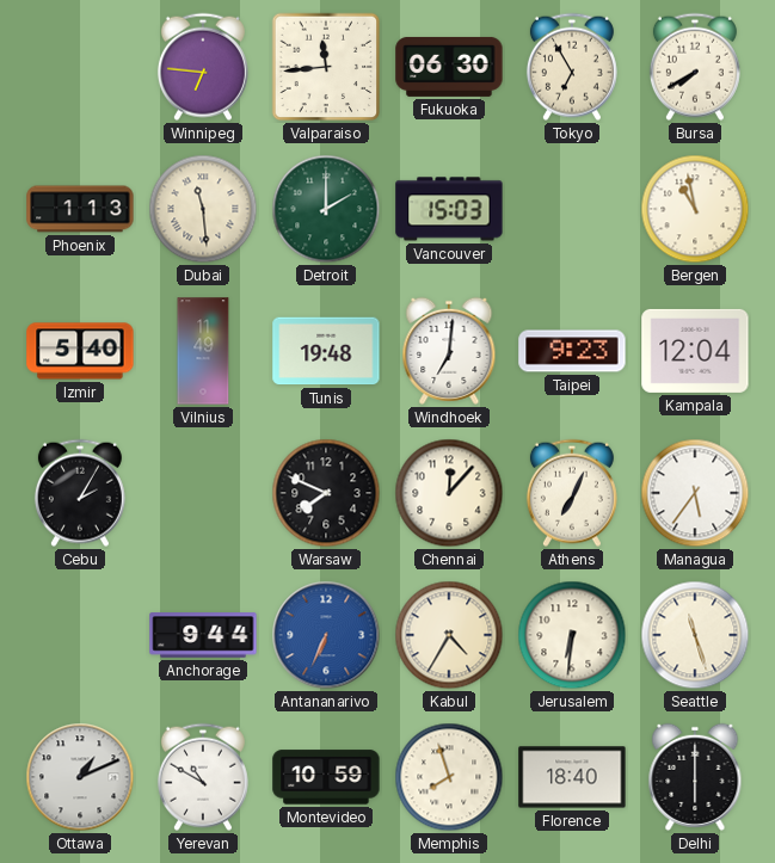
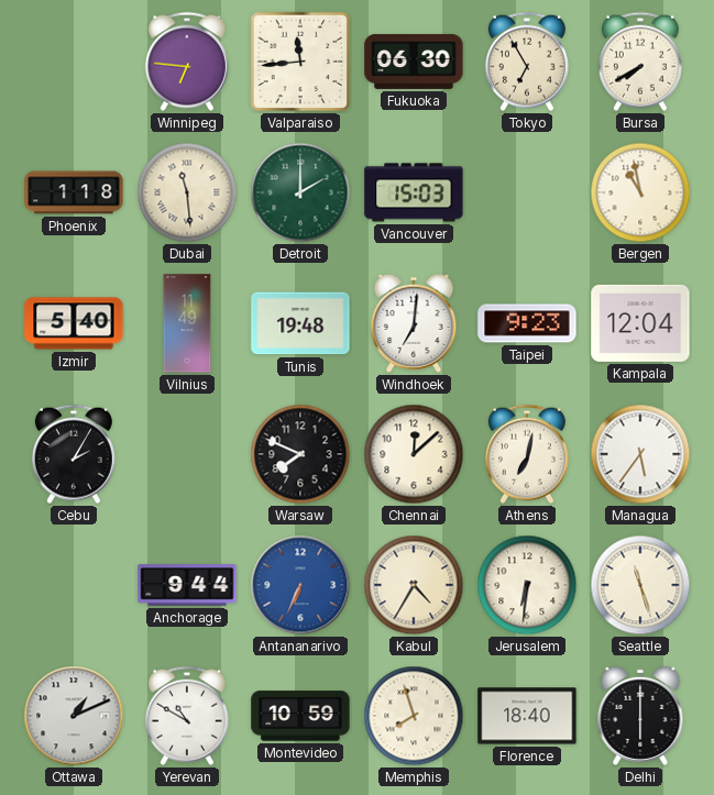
Phoenix: 1:13 -> 1:18 (74, 192)
Chennai: 12:07 -> 12:08 (414, 454)
Athens: 7:04 -> 7:02 (527, 454)
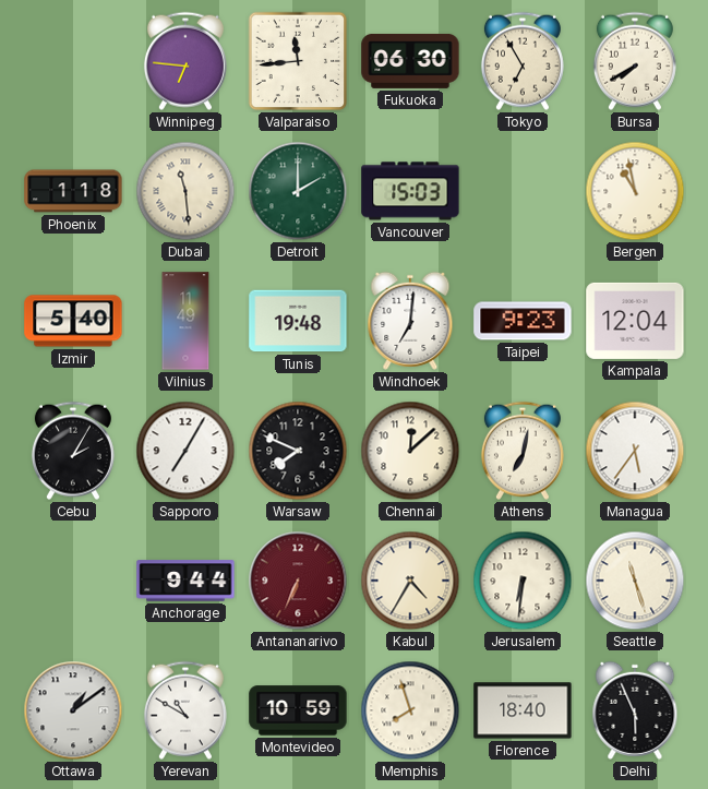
Sapporo: none -> 7:05 (185, 451)
Antananarivo dial: blue -> burgundy (298, 581)
Ottawa: 1:11 -> 1:09 (73, 710)
Delhi: 6:00 -> 5:56 (635, 710)
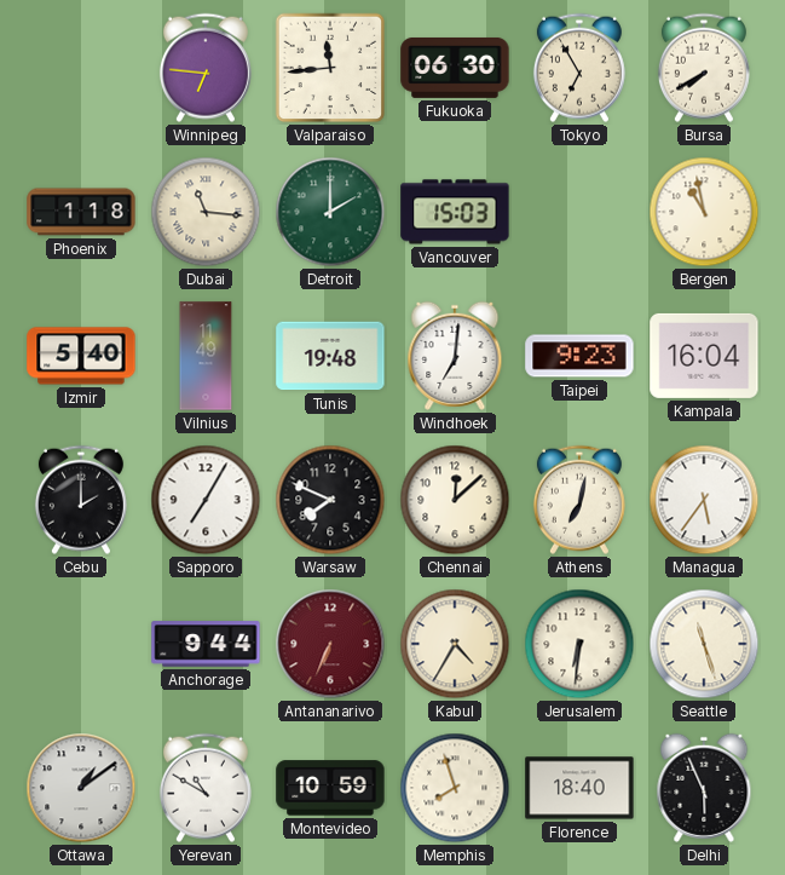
Dubai: 11:29 -> 11:16 (206, 212)
Kampala: 12:04 -> 16:04 (704, 356)
Cebu: 2:05 -> 2:00 (81, 500)
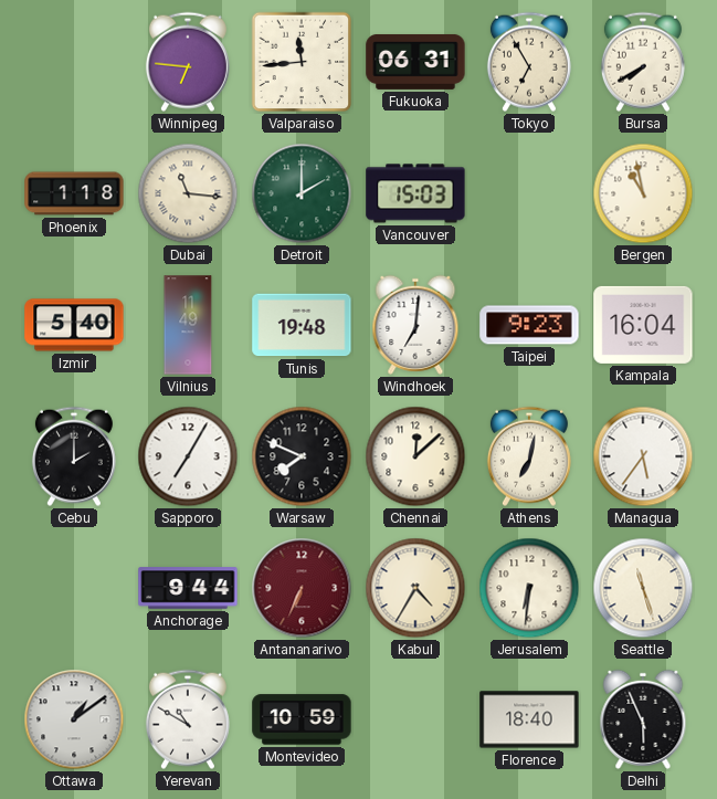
Fukuoka: 06:30 -> 06:31 (415, 62)
Memphis: 7:57 -> none (455, 788)
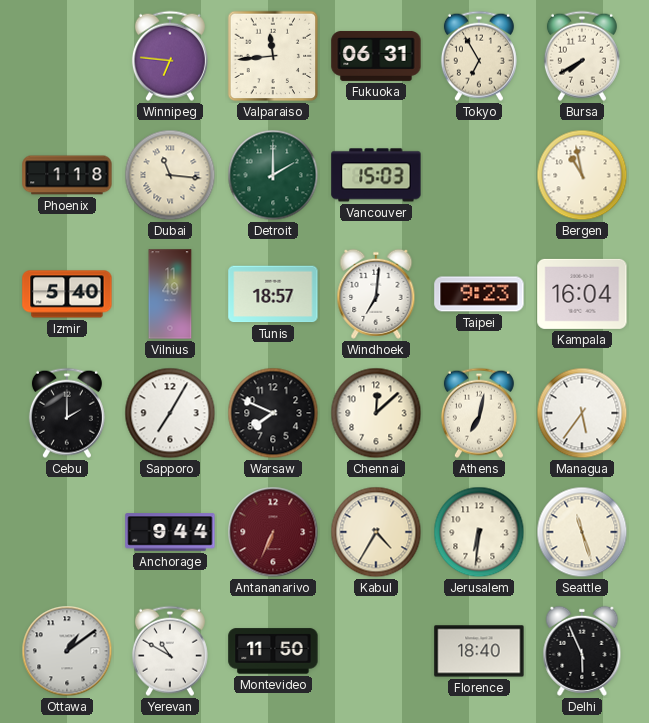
Tunis: 19:48 -> 18:57 (273, 294)
Montevideo: 10:59 -> 11:50 (273, 651)
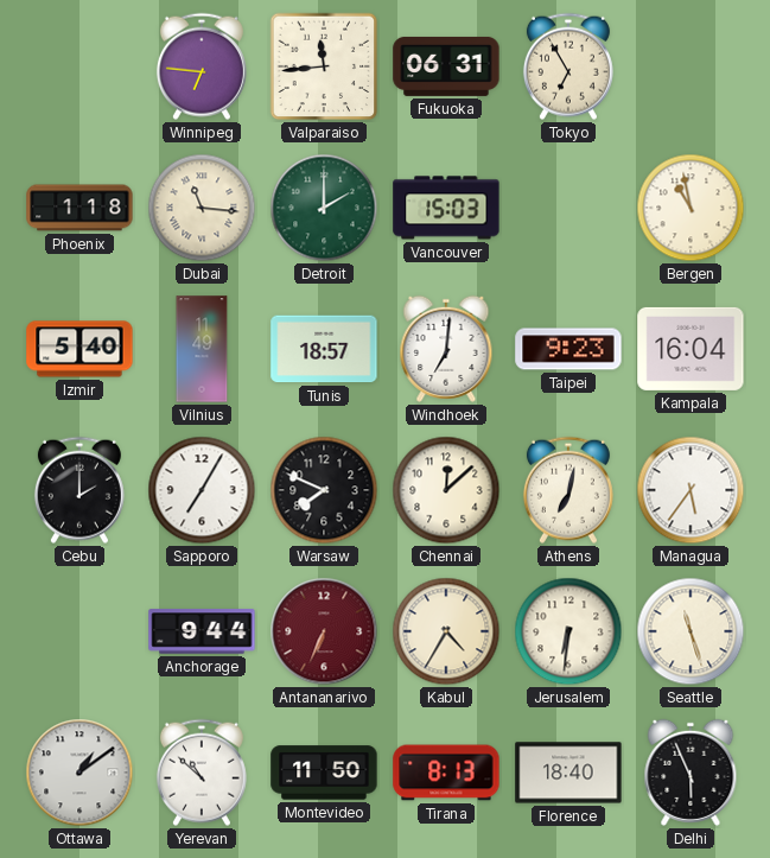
Bursa: 7:40 -> none (582, 56)
Yerevan: 10:50 -> 10:52 (202, 773)
Tirana: none -> 8:13 (446, 773)
